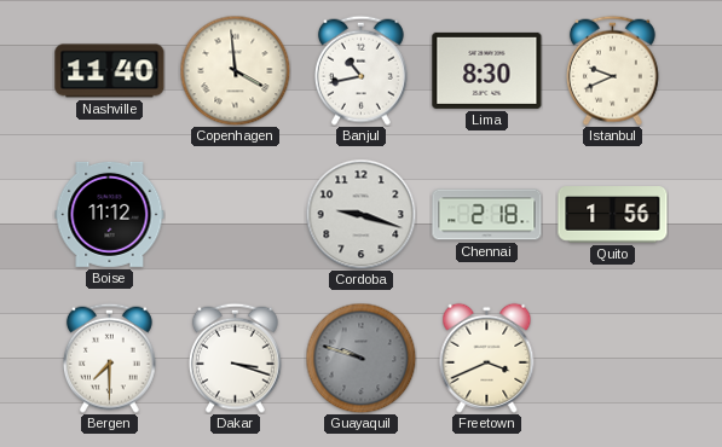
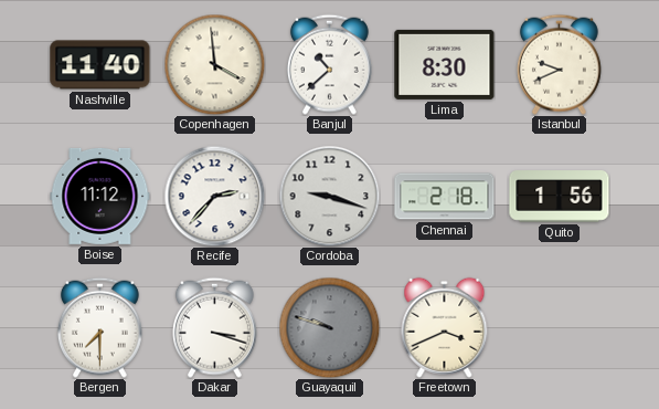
Banjul: 10:43 -> 10:38 (329, 64)
Recife: none -> 2:37 (214, 196)
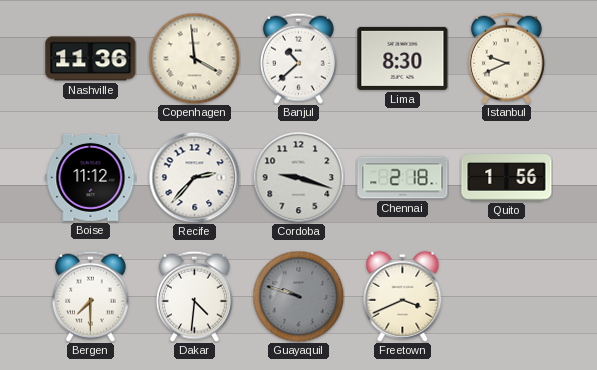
Nashville: 11:40 -> 11:36 (91, 59)
Dakar: 3:18 -> 4:31 (194, 296)
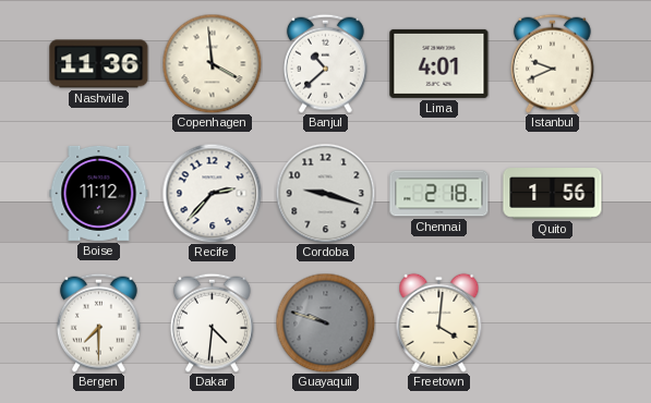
Lima: 8:30 -> 4:01 (439, 63)
Freetown: 3:41 -> 4:01 (439, 322)
